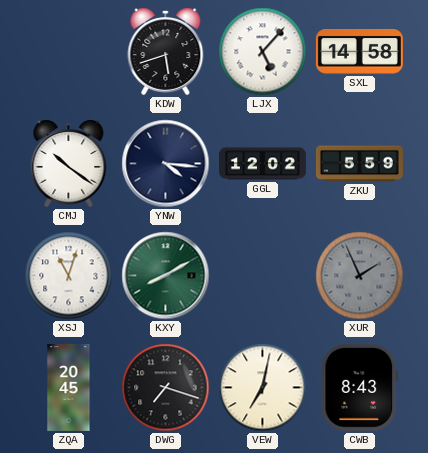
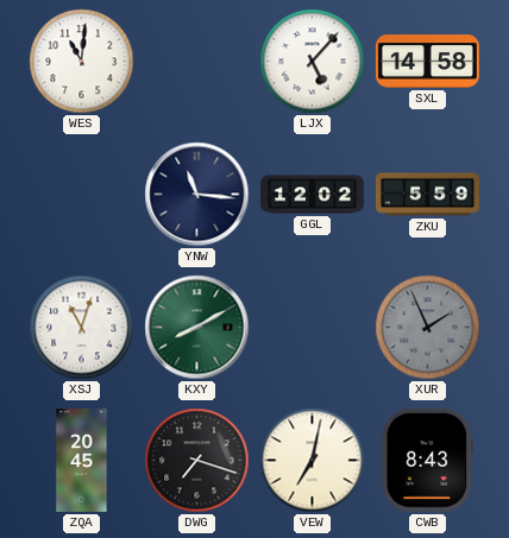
WES: none -> 11:01 (82, 62)
KDW: 5:42 -> none (166, 52)
CMJ: 10:21 -> none (69, 164)
YNW: 4:16 -> 11:16 (197, 195)
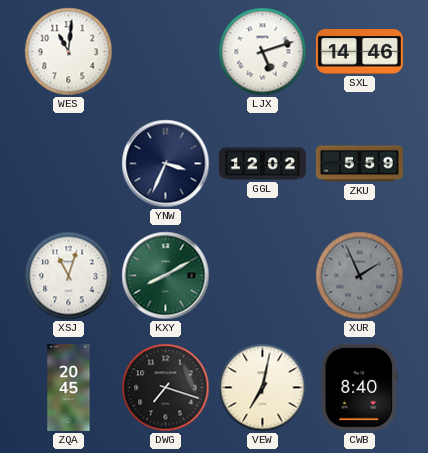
LJX: 5:07 -> 5:12 (263, 52)
SXL: 14:58 -> 14:46 (359, 52)
YNW: 11:16 -> 3:34 (166, 164)
CWB: 8:43 -> 8:40 (359, 387)
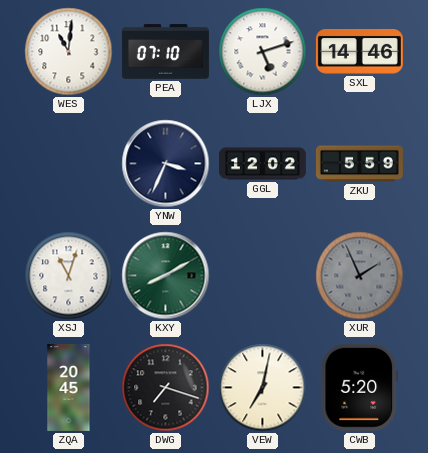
PEA: none -> 07:10 (165, 52)
CWB: 8:40 -> 5:20 (359, 387)
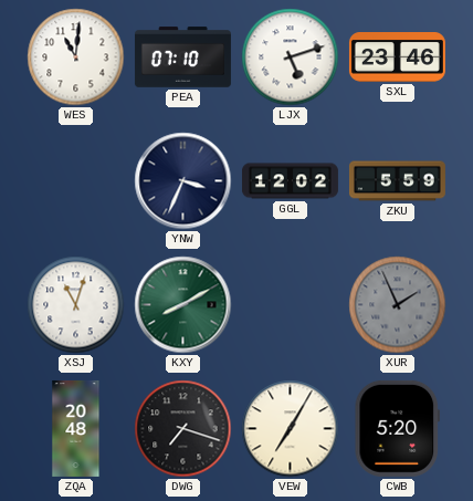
SXL: 14:46 -> 23:46 (397, 58)
ZQA: 20:45 -> 20:48 (76, 428)
VEW: 7:02 -> 7:05 (291, 429)
